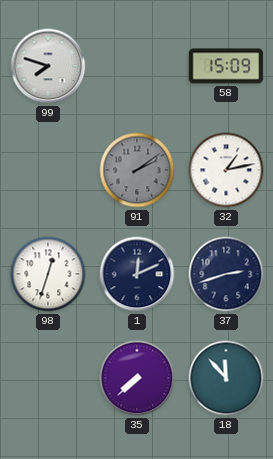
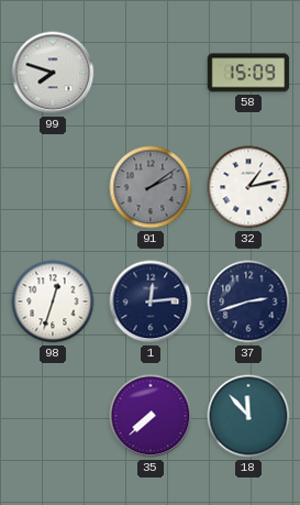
1: 12:11 -> 12:14 (151, 301)
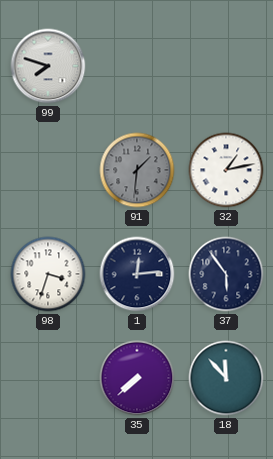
58: 15:09 -> none (248, 73)
91: 2:09 -> 1:31 (137, 170)
98: 12:33 -> 3:33 (48, 274)
37: 2:42 -> 5:54 (226, 274)
